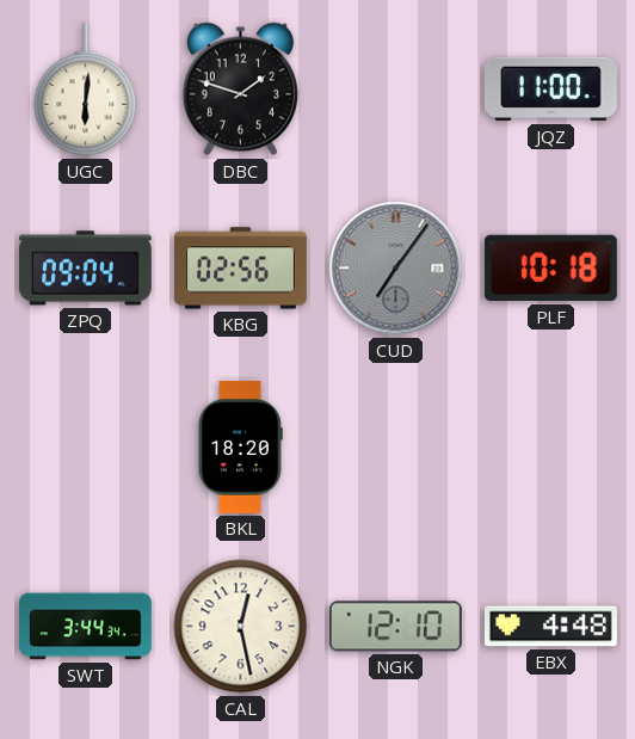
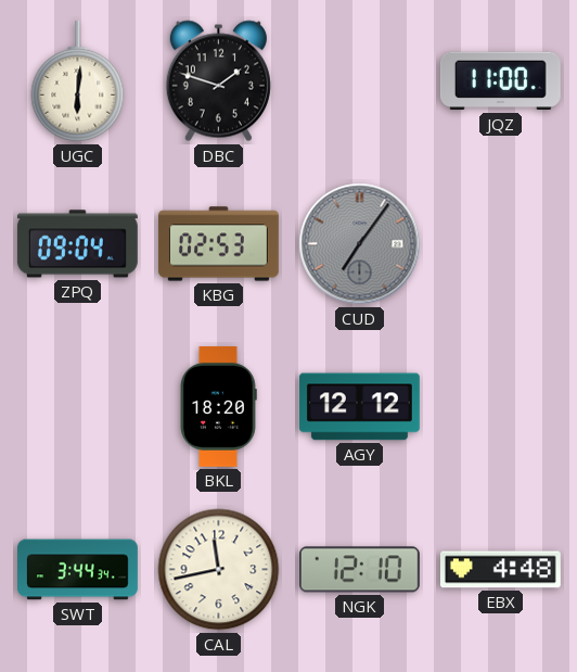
KBG: 02:56 -> 02:53 (218, 244)
PLF: 10:18 -> none (550, 269)
AGY: none -> 12:12 (359, 407)
CAL: 12:28 -> 11:43 (219, 570)
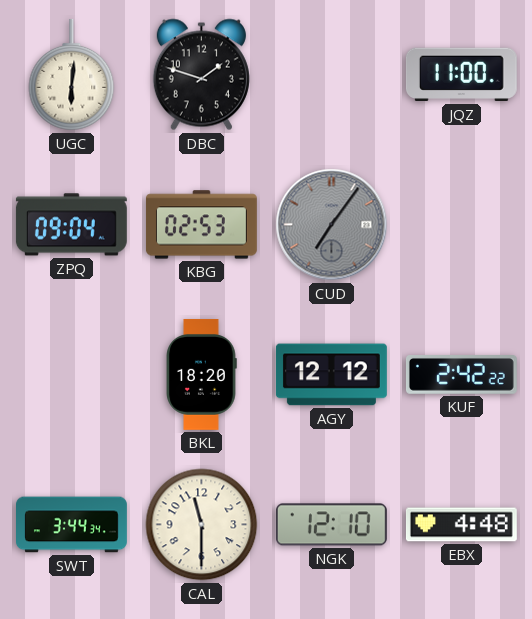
KUF: none -> 2:42 (461, 375)
CAL: 11:43 -> 11:30 (202, 525)
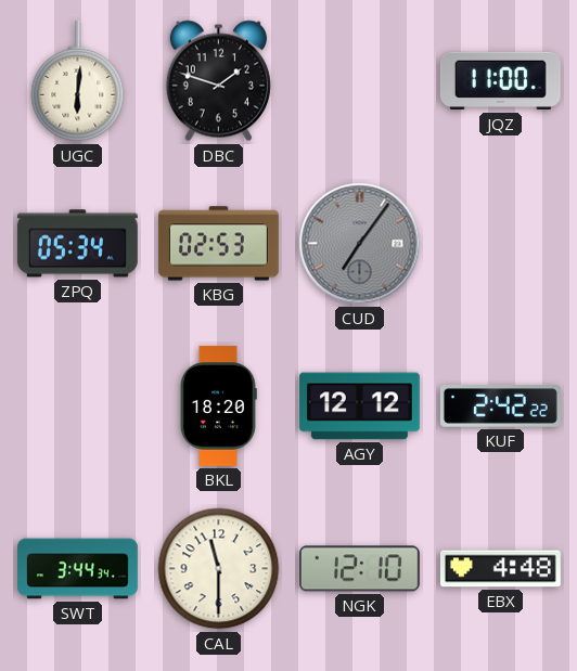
ZPQ: 09:04 -> 05:34 (77, 244)
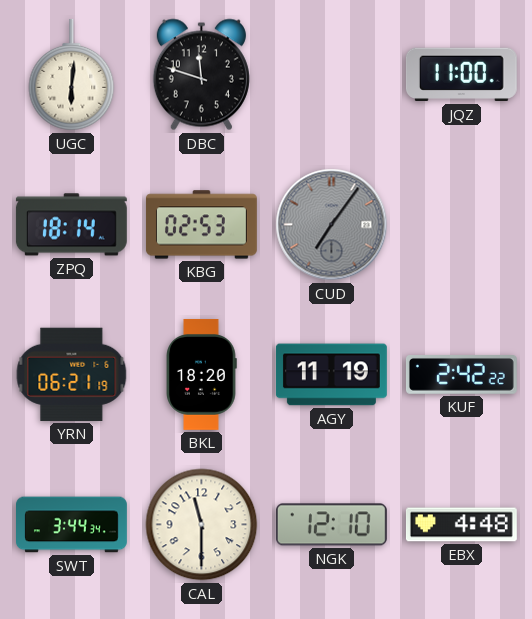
DBC: 1:48 -> 11:48 (201, 75)
ZPQ: 05:34 -> 18:14 (71, 225)
YRN: none -> 06:21 (72, 374)
AGY: 12:12 -> 11:19 (331, 375)
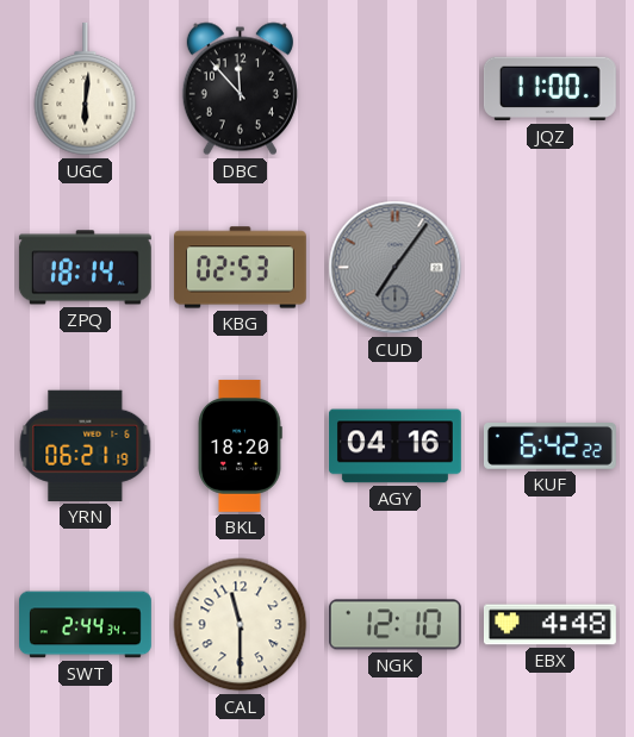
DBC: 11:48 -> 11:53 (240, 89)
AGY: 11:19 -> 04:16 (394, 446)
KUF: 2:42 -> 6:42 (549, 446)
SWT: 3:44 -> 2:44 (86, 625)
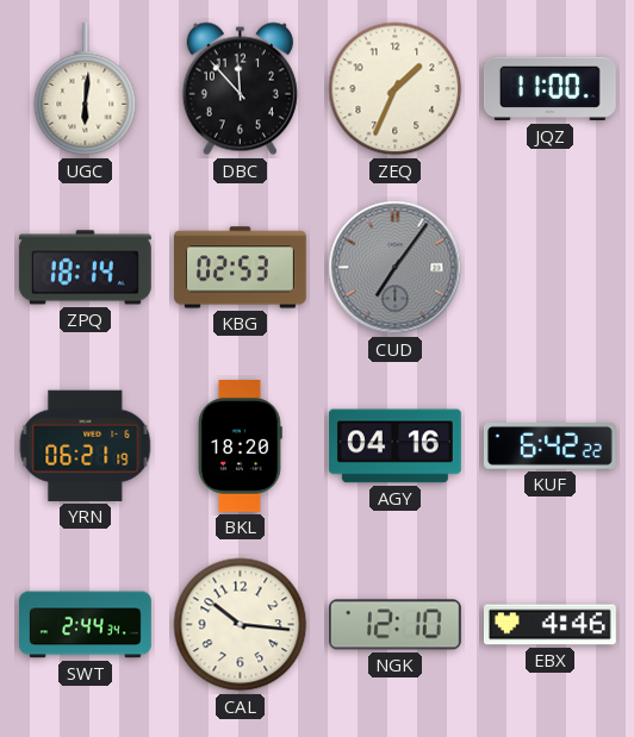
ZEQ: none -> 1:34 (396, 89)
CAL: 11:30 -> 10:16 (241, 625)
EBX: 4:48 -> 4:46 (549, 625)
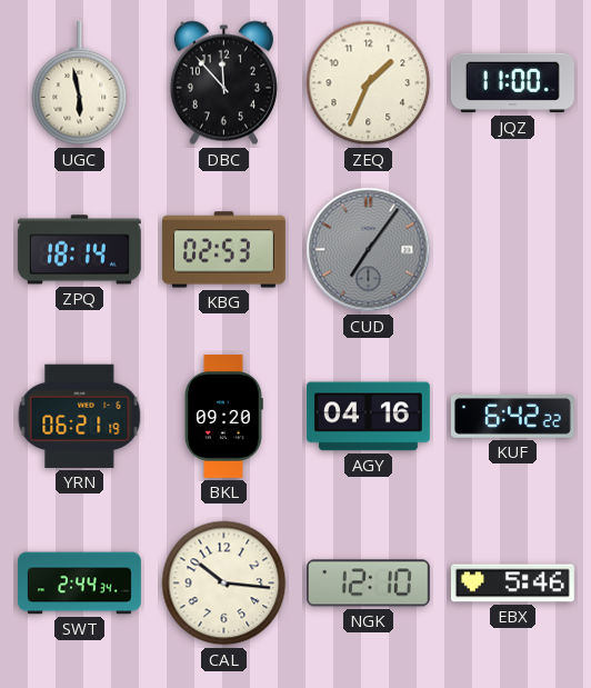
UGC: 6:01 -> 5:58 (80, 83)
BKL: 18:20 -> 09:20 (223, 417)
EBX: 4:46 -> 5:46 (512, 584)
